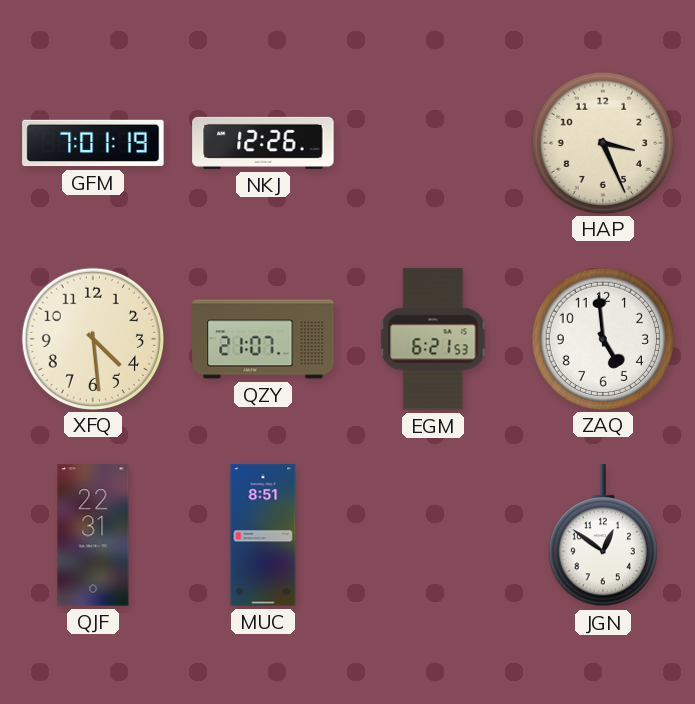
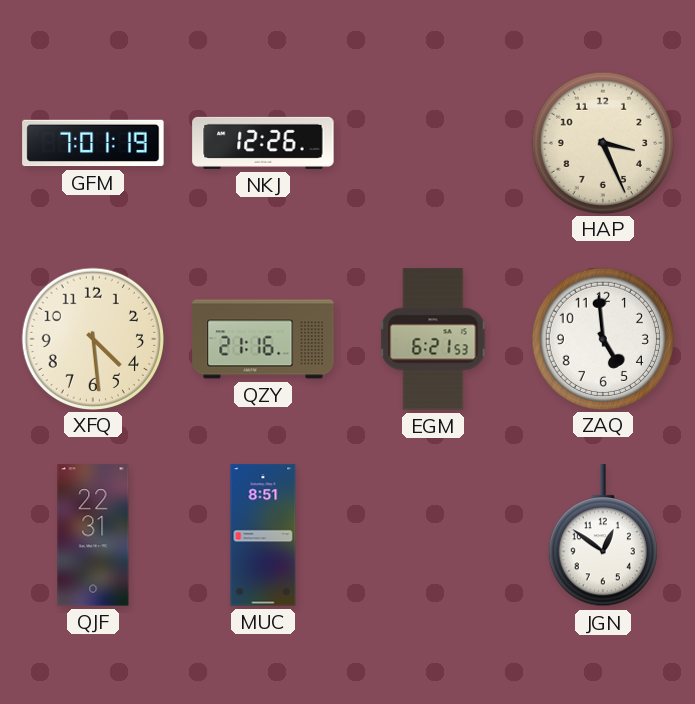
QZY: 21:07 -> 21:16 (263, 339)
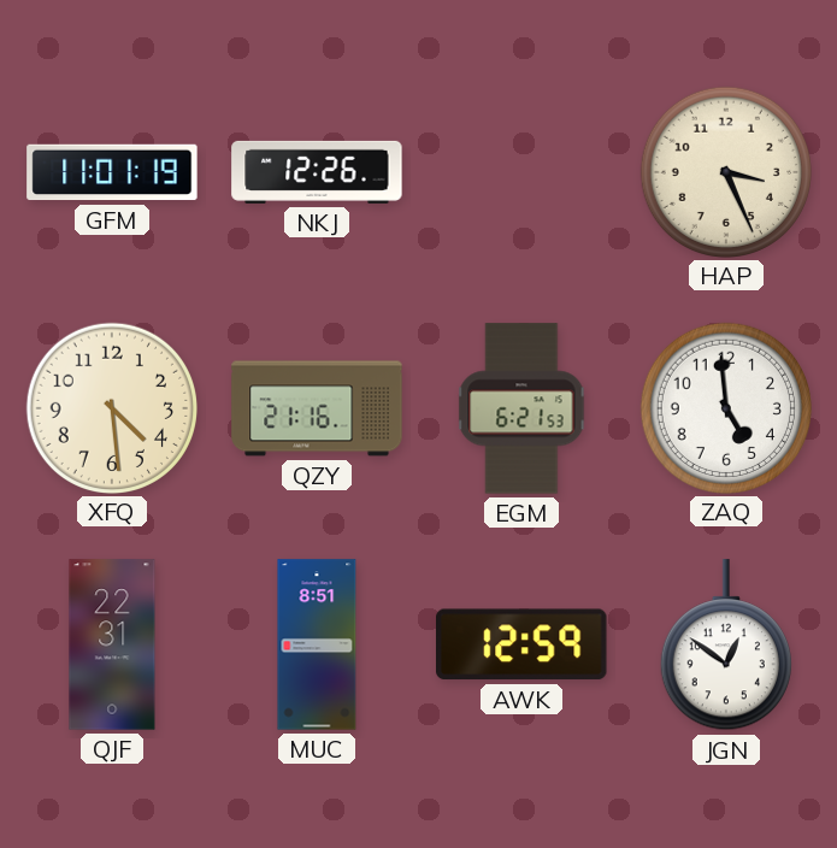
GFM: 7:01 -> 11:01 (112, 172)
AWK: none -> 12:59 (523, 644)
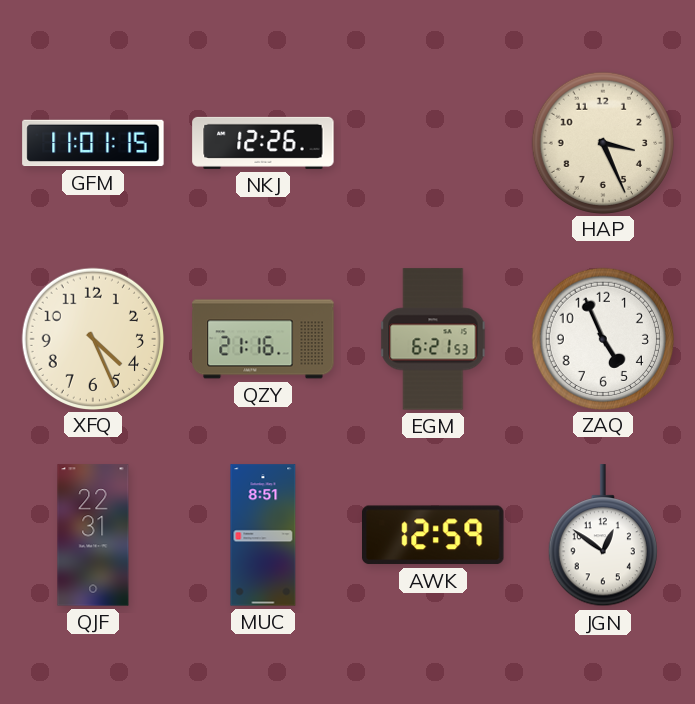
GFM: 11:01:19 -> 11:01:15 (93, 143)
XFQ: 4:29 -> 4:26 (92, 338)
ZAQ: 4:59 -> 4:56 (602, 338)
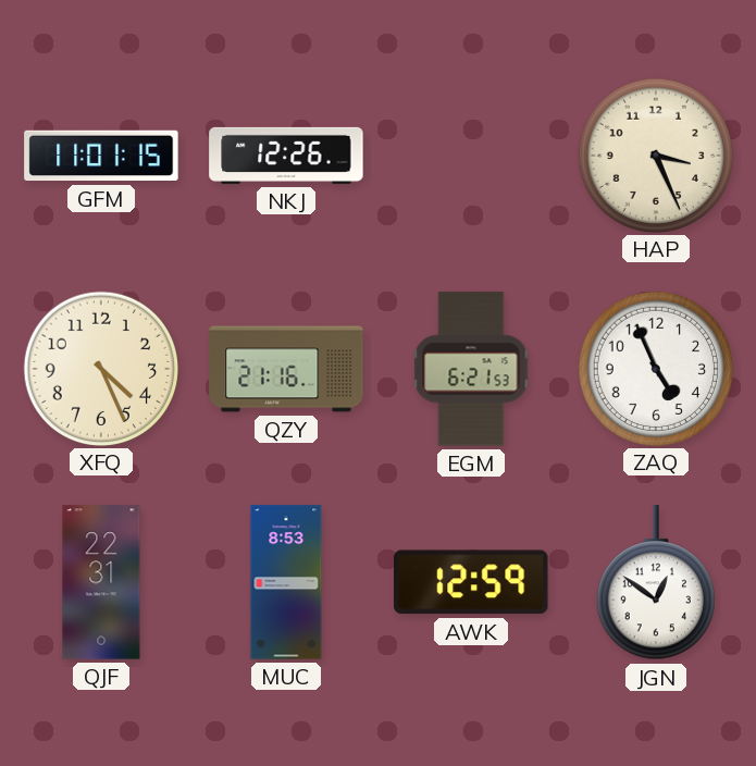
MUC: 8:51 -> 8:53 (286, 582)
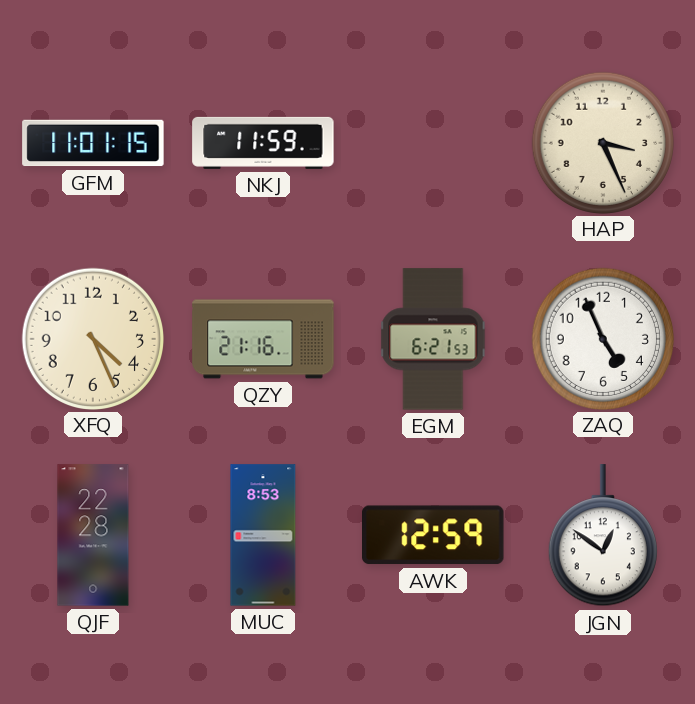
NKJ: 12:26 -> 11:59 (263, 143)
QJF: 22:31 -> 22:28 (93, 535)
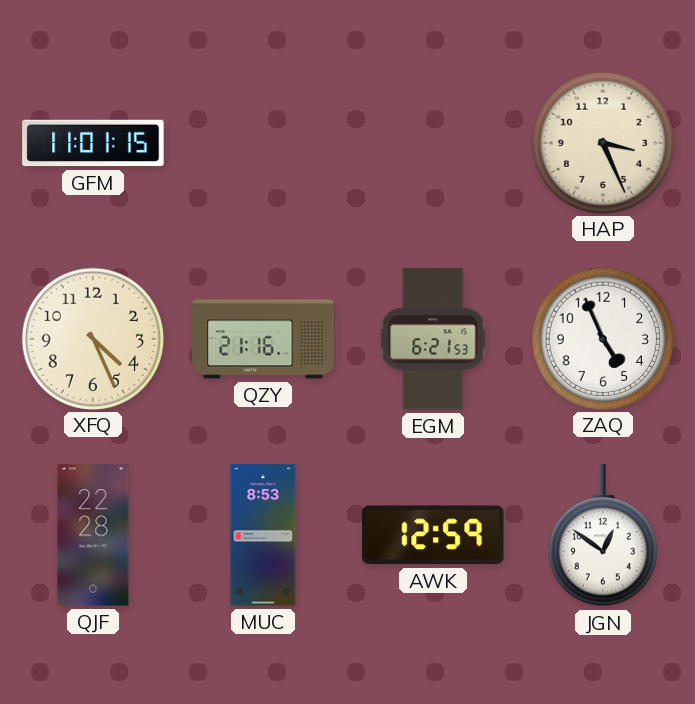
NKJ: 11:59 -> none (263, 143)
